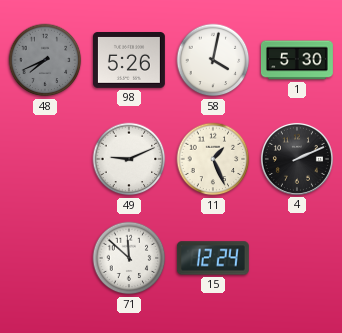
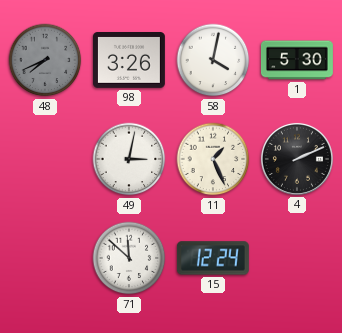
98: 5:26 -> 3:26 (129, 61)
49: 9:11 -> 3:02 (129, 159)
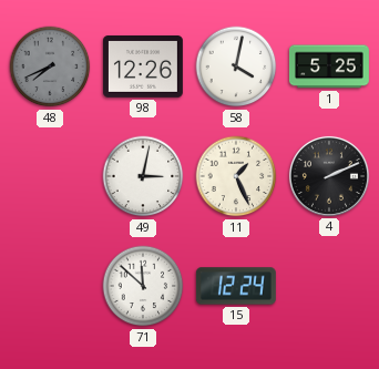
98: 3:26 -> 12:26 (143, 68)
1: 5:30 -> 5:25 (329, 66)
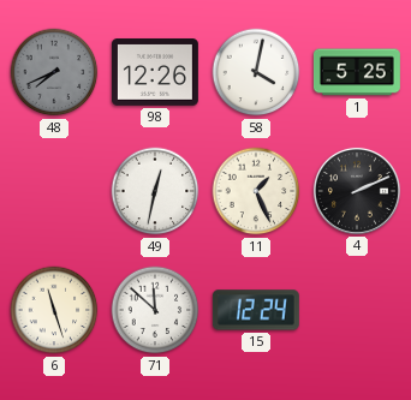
49: 3:02 -> 12:32 (155, 191)
6: none -> 11:27 (54, 310)
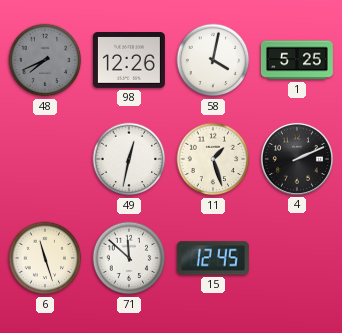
11: 1:26 -> 1:27 (213, 159)
15: 12:24 -> 12:45 (213, 258)
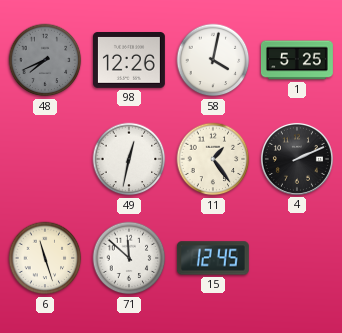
11: 1:27 -> 1:24 (213, 159)
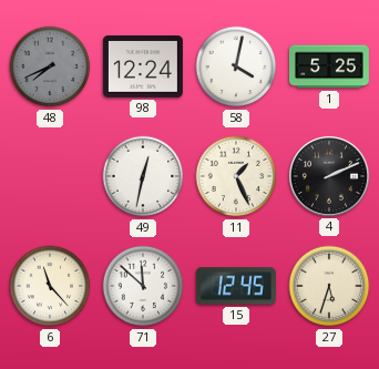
98: 12:26 -> 12:24 (143, 68)
11: 1:24 -> 1:26 (236, 176)
6: 11:27 -> 11:23 (50, 286)
27: none -> 5:33 (329, 286)
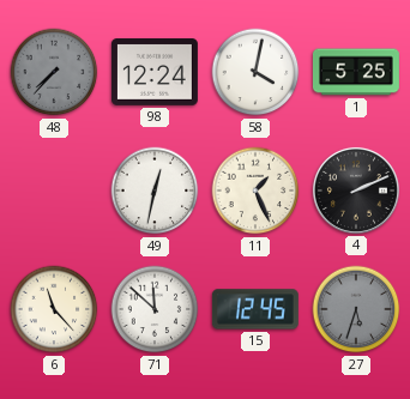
48: 7:41 -> 7:37 (54, 72)
27 dial: cream -> grey (356, 309)
